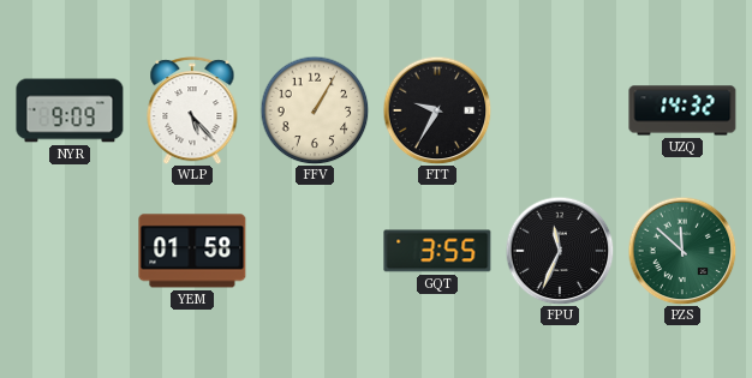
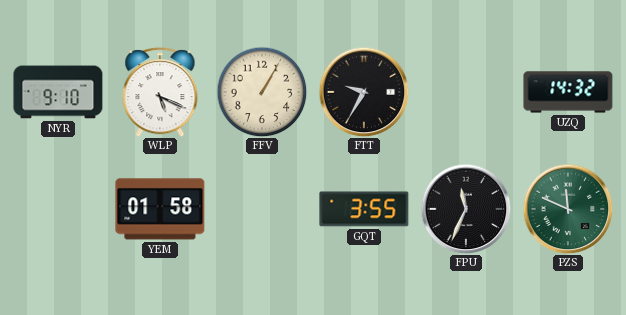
NYR: 9:09 -> 9:10 (58, 92)
WLP: 5:23 -> 5:19 (160, 92)
PZS: 11:52 -> 11:49 (568, 209)
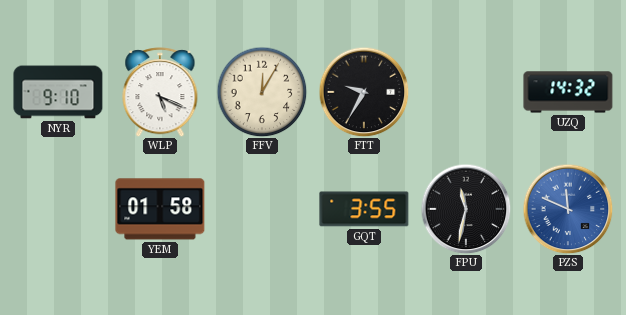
FFV: 1:05 -> 12:05 (262, 92)
FPU: 11:34 -> 11:32 (466, 209)
PZS dial: green -> blue (568, 209)
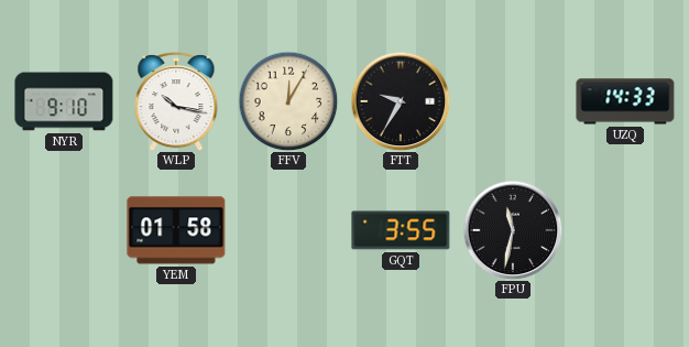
WLP: 5:19 -> 10:17 (176, 101)
UZQ: 14:32 -> 14:33 (625, 101)
PZS: 11:49 -> none (568, 209)
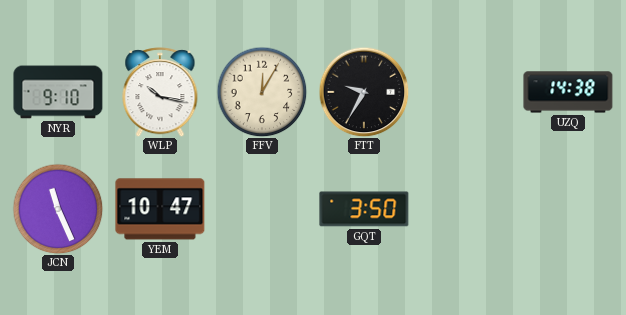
UZQ: 14:33 -> 14:38 (568, 92)
JCN: none -> 11:26 (58, 209)
YEM: 01:58 -> 10:47 (160, 209)
GQT: 3:55 -> 3:50 (364, 209)
FPU: 11:32 -> none (513, 230)
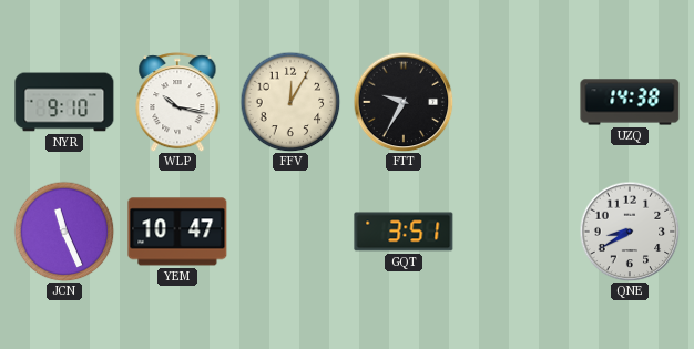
GQT: 3:50 -> 3:51 (404, 232)
QNE: none -> 8:40 (630, 232)
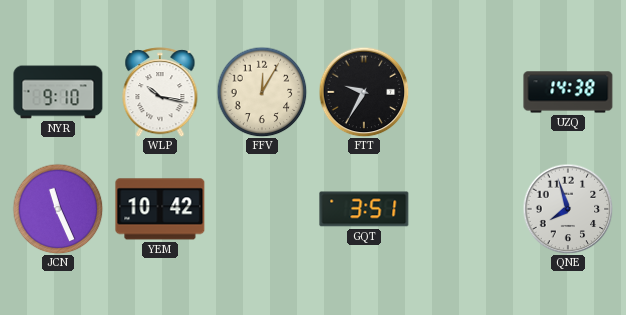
YEM: 10:47 -> 10:42 (160, 209)
QNE: 8:40 -> 7:57 (568, 209)
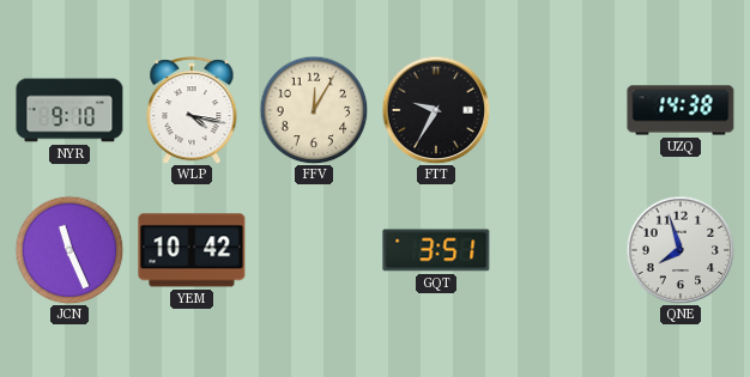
WLP: 10:17 -> 4:17 (192, 110)
